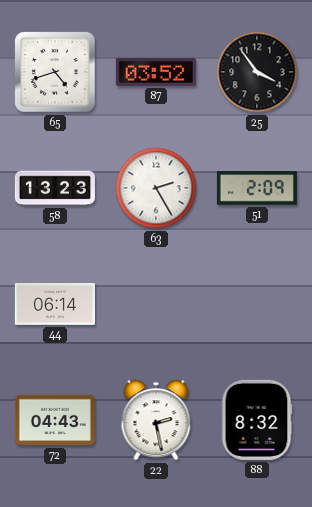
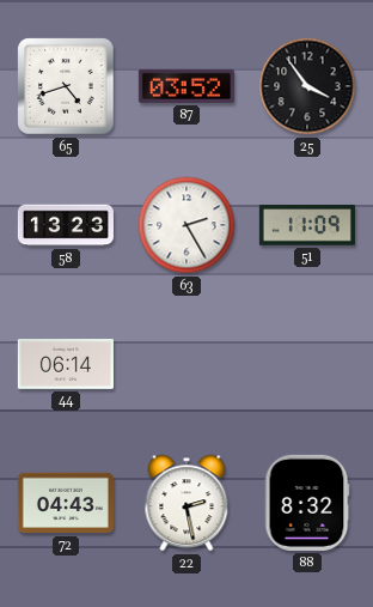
51: 2:09 -> 11:09 (307, 225)
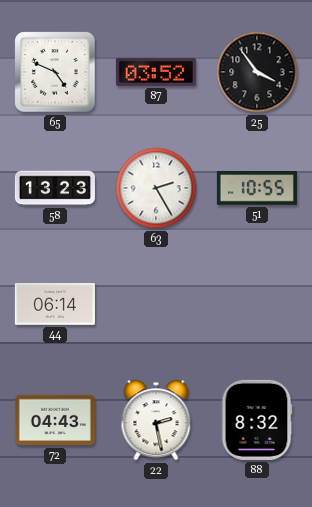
65: 4:42 -> 4:49 (55, 72)
51: 11:09 -> 10:55 (257, 188)
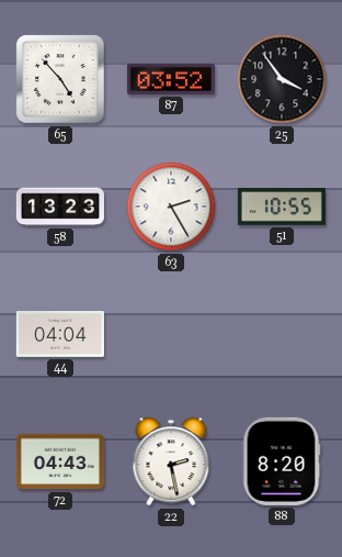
65: 4:49 -> 4:53 (60, 79)
44: 06:14 -> 04:04 (60, 335)
88: 8:32 -> 8:20 (282, 461)
